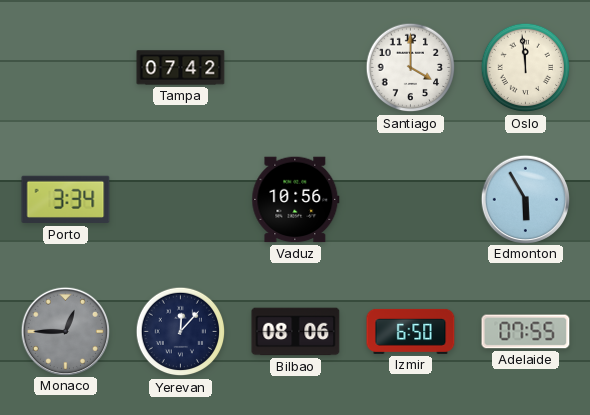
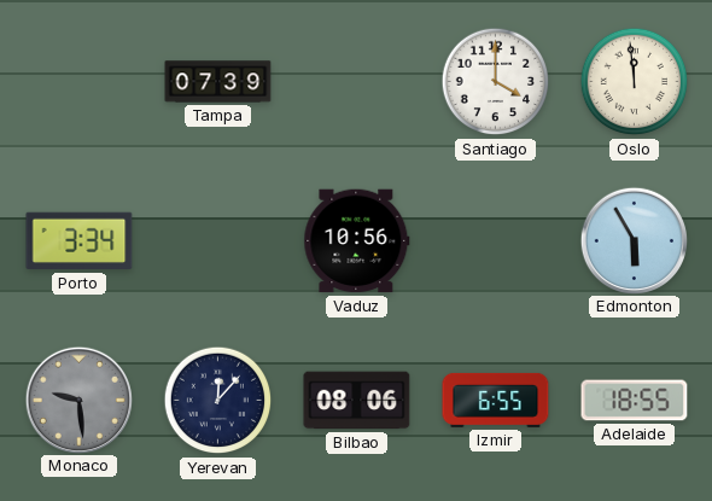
Tampa: 07:42 -> 07:39 (218, 82)
Monaco: 12:45 -> 9:29 (78, 400)
Izmir: 6:50 -> 6:55 (496, 400)
Adelaide: 07:55 -> 18:55 (635, 401)
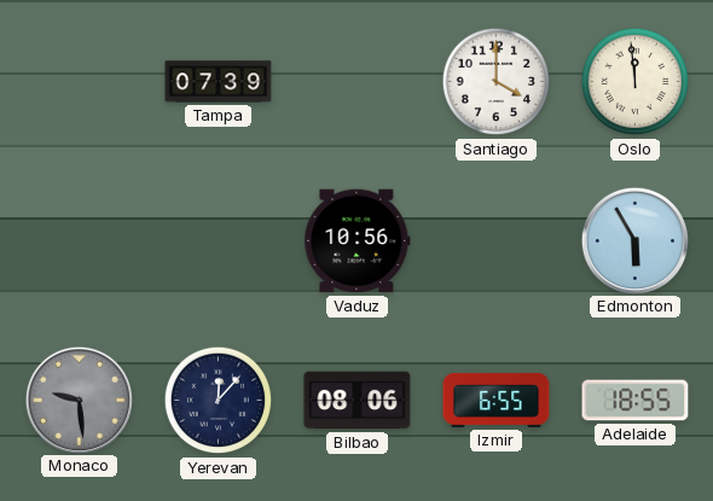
Porto: 3:34 -> none (80, 241)
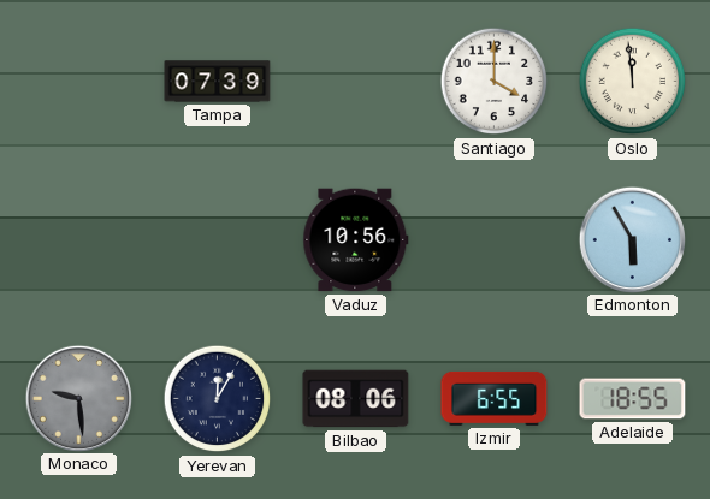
Yerevan: 12:07 -> 12:05 (218, 399)
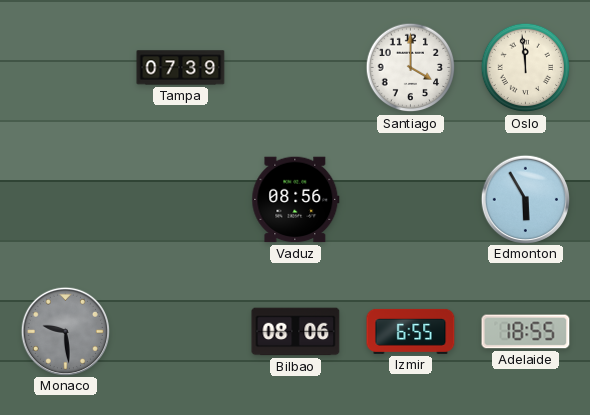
Vaduz: 10:56 -> 08:56 (296, 200)
Yerevan: 12:05 -> none (218, 399)
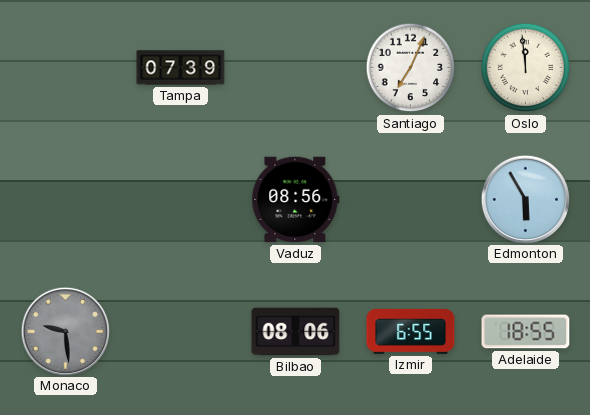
Santiago: 4:00 -> 7:04 (411, 68)
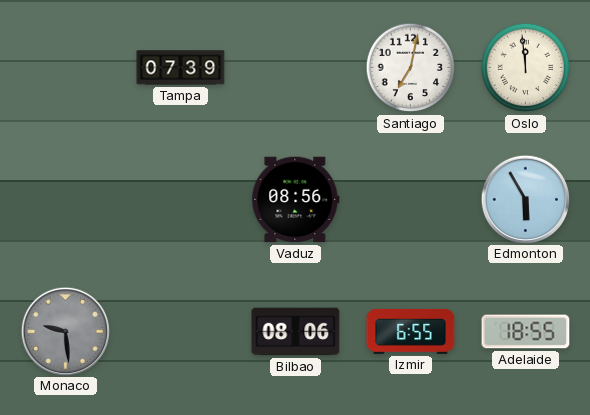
Santiago: 7:04 -> 7:02 (411, 68)
